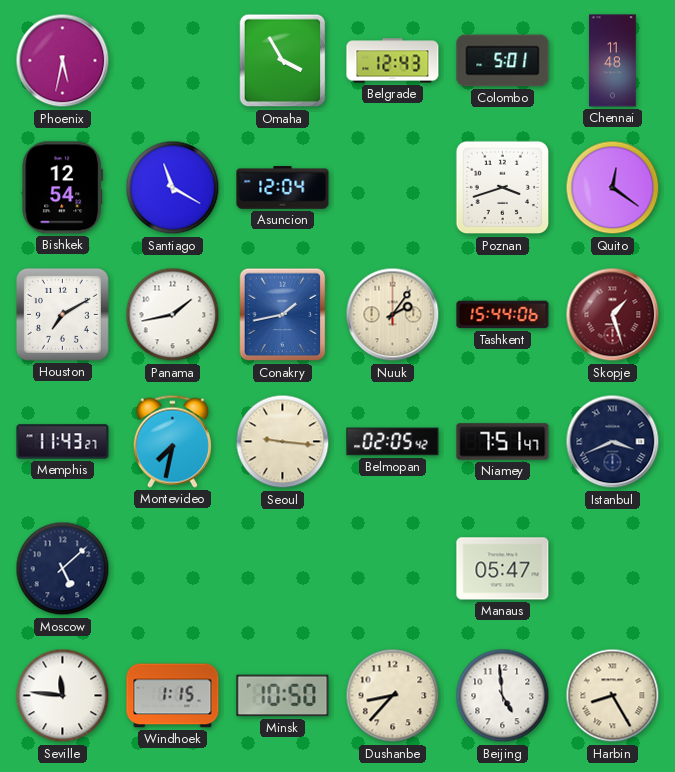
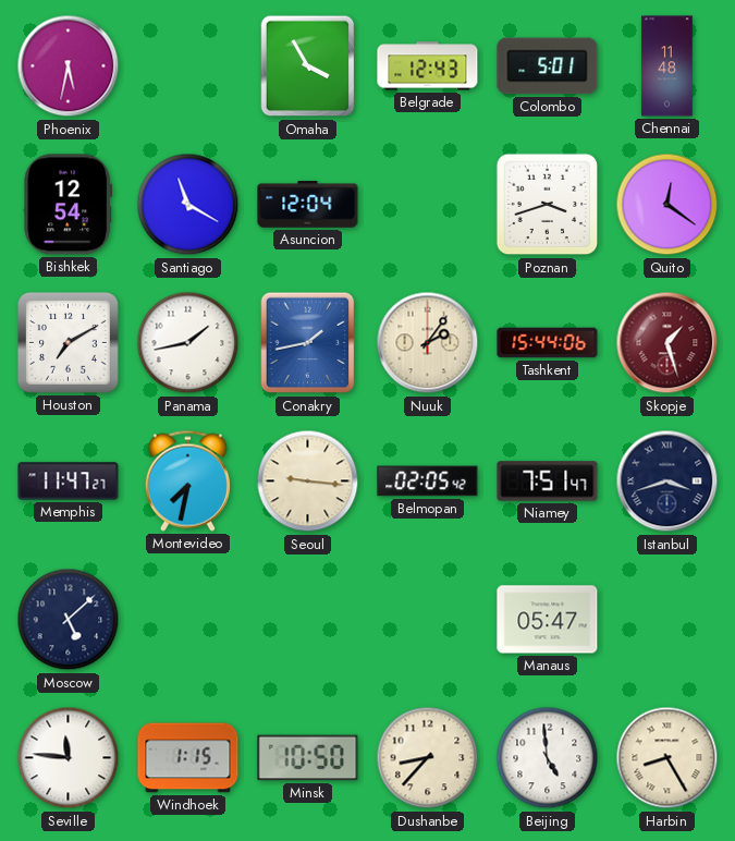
Memphis: 11:43 -> 11:47 (69, 482)
Istanbul: 3:41 -> 3:42 (667, 482)
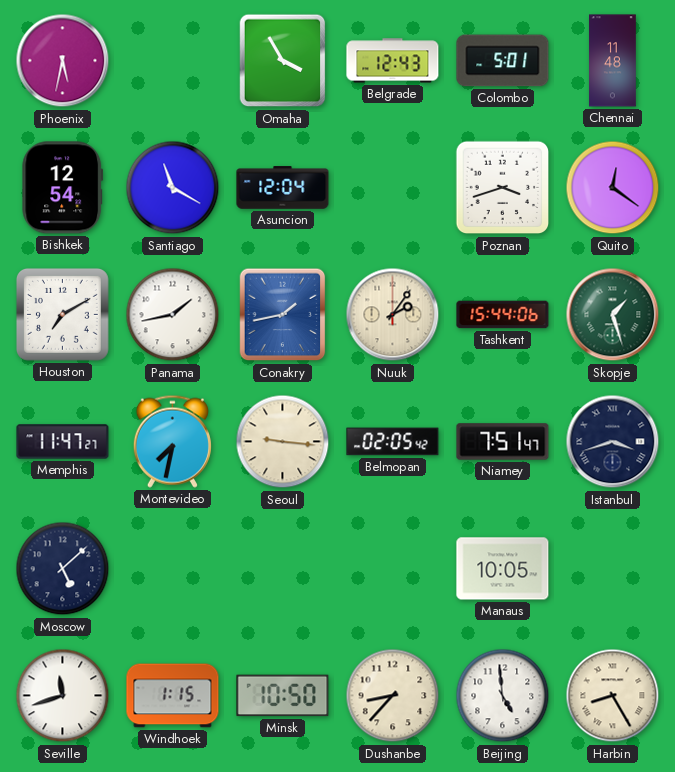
Skopje dial: burgundy -> green (613, 315)
Manaus: 05:47 -> 10:05 (503, 569)
Seville: 11:46 -> 11:42 (63, 696)
